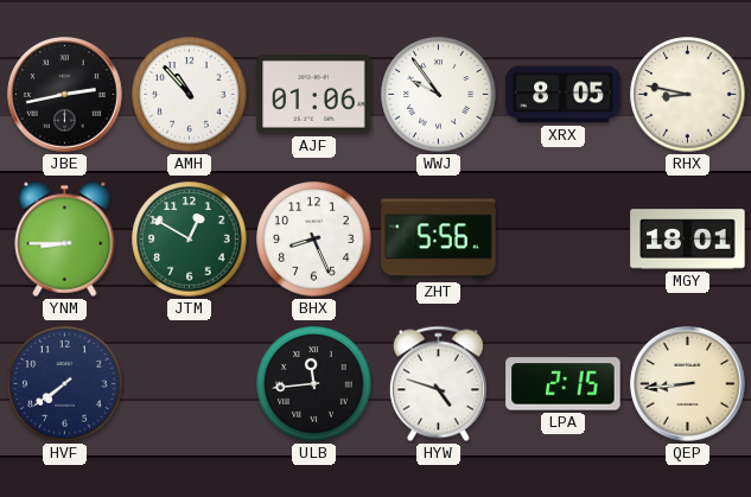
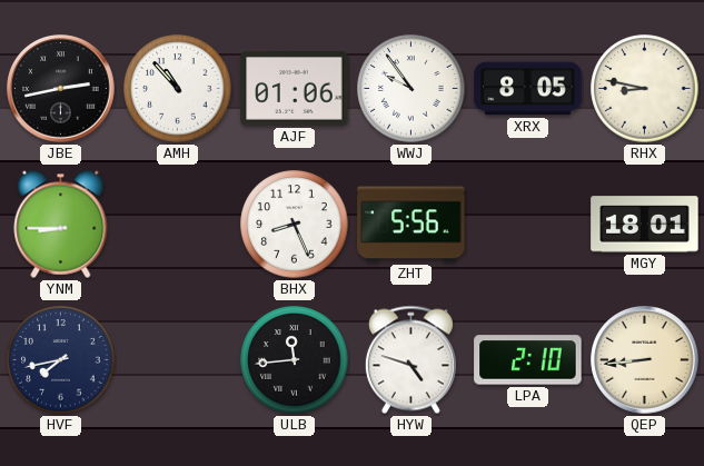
JTM: 12:50 -> none (190, 240)
HVF: 7:39 -> 7:43 (61, 360)
LPA: 2:15 -> 2:10 (528, 360)
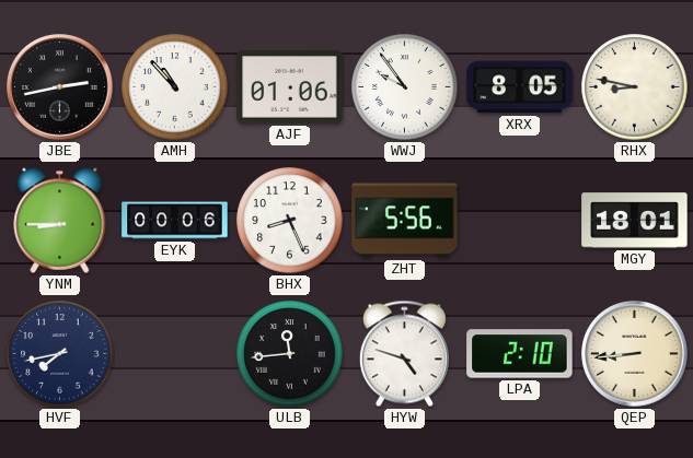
EYK: none -> 00:06 (175, 221)
